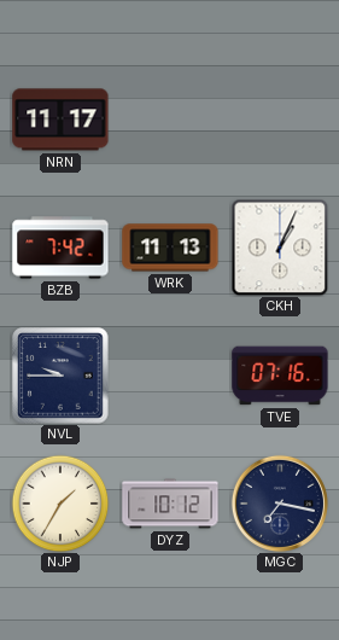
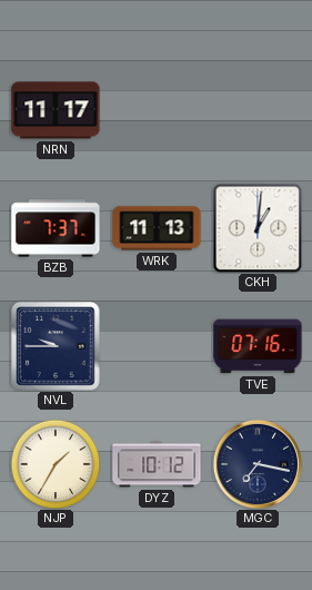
BZB: 7:42 -> 7:37 (56, 228)
CKH: 1:04 -> 1:01 (258, 228)
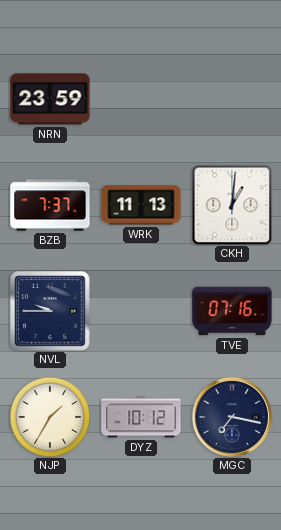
NRN: 11:17 -> 23:59 (50, 99)
